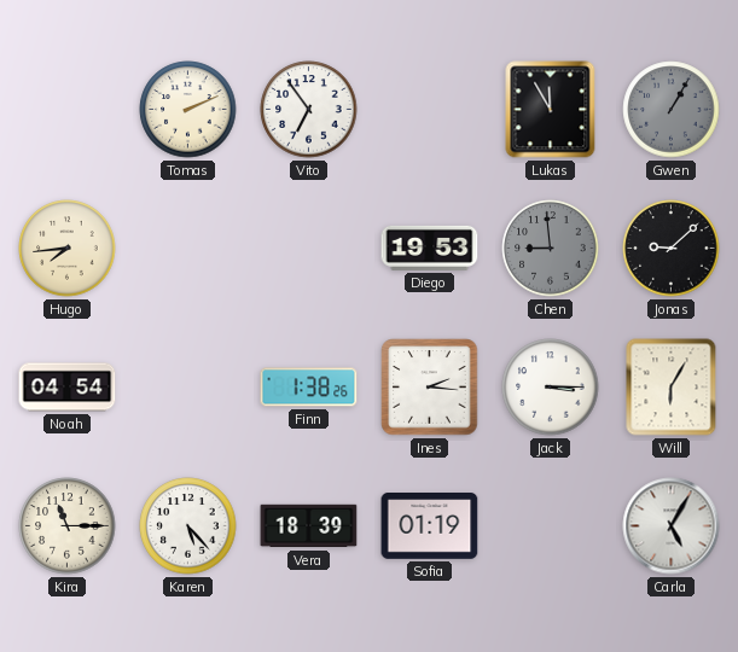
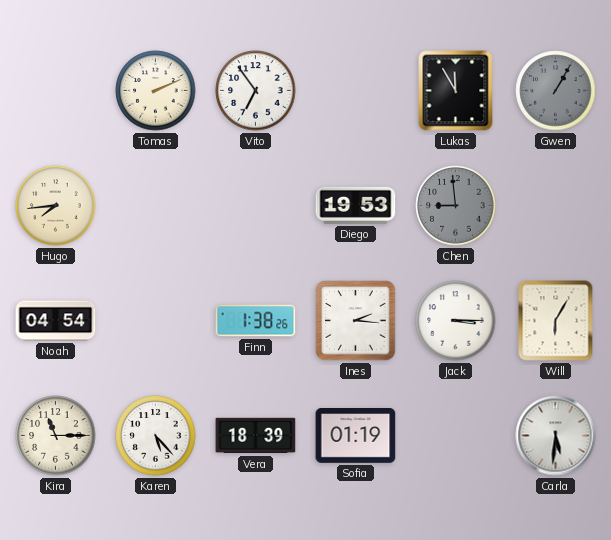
Jonas: 9:08 -> none (672, 249)
Carla: 5:05 -> 5:31 (556, 436)
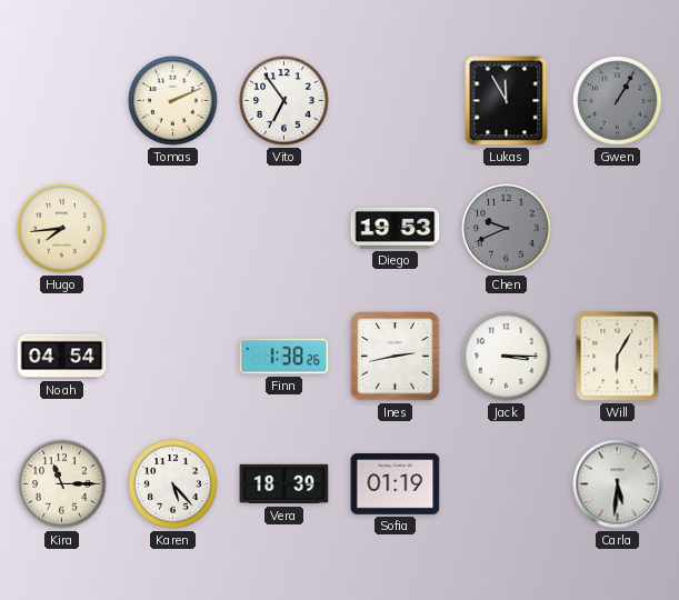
Chen: 8:59 -> 9:41 (507, 229)
Ines: 2:16 -> 2:43 (396, 357)
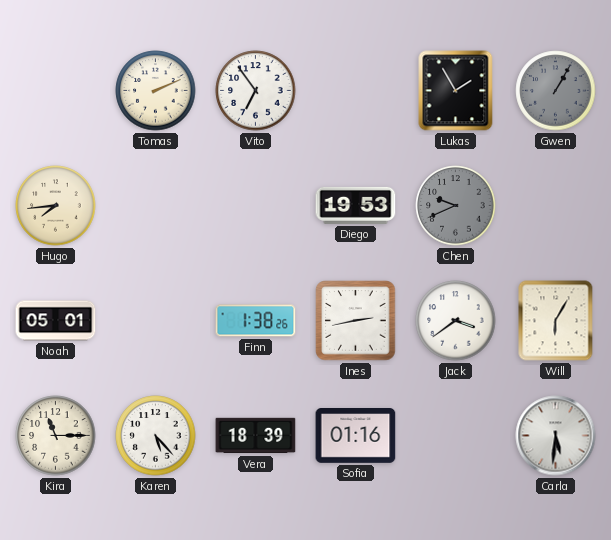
Lukas: 11:55 -> 1:55 (456, 91)
Noah: 04:54 -> 05:01 (56, 321)
Jack: 3:15 -> 3:39 (456, 321)
Sofia: 01:19 -> 01:16 (356, 436)
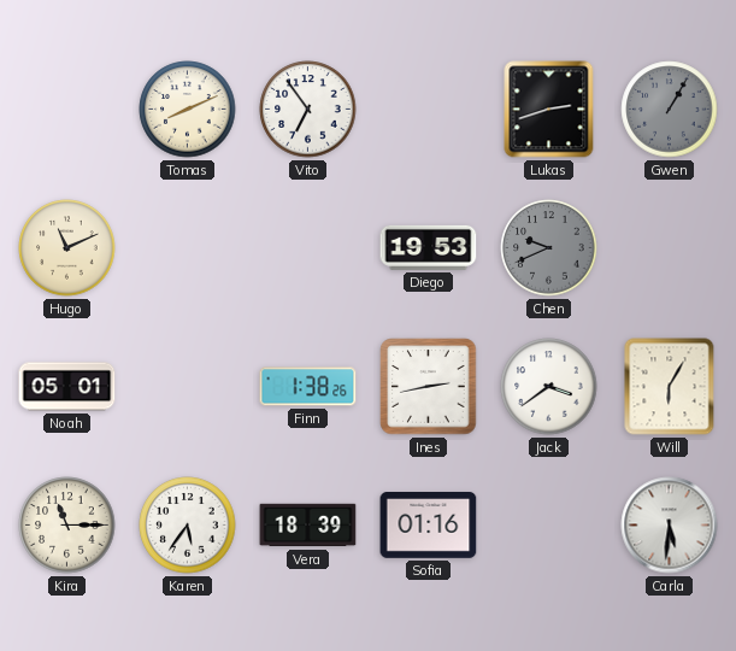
Tomas: 2:11 -> 8:11 (188, 110)
Lukas: 1:55 -> 2:42 (549, 110)
Hugo: 7:44 -> 11:11 (67, 248)
Karen: 5:23 -> 5:36 (188, 526)
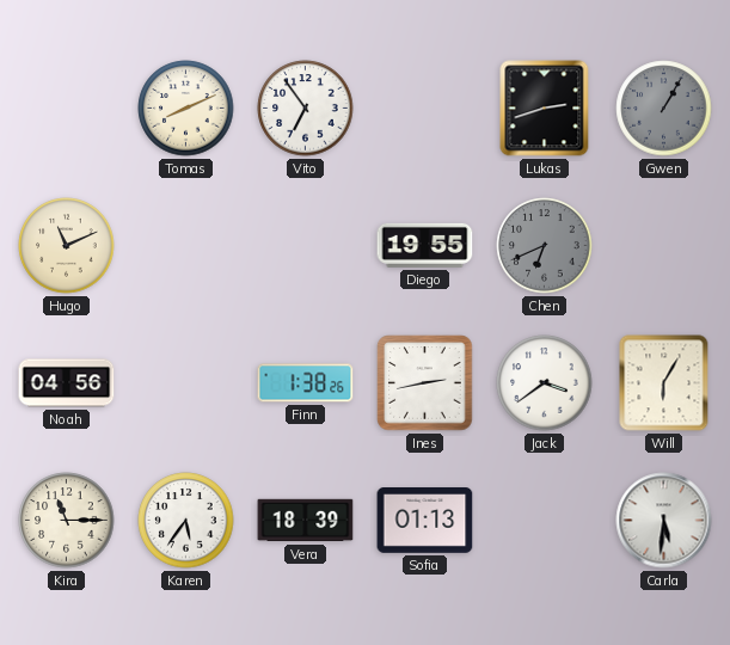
Diego: 19:53 -> 19:55 (425, 245)
Chen: 9:41 -> 6:41 (545, 246)
Noah: 05:01 -> 04:56 (67, 383)
Sofia: 01:16 -> 01:13 (425, 521)
